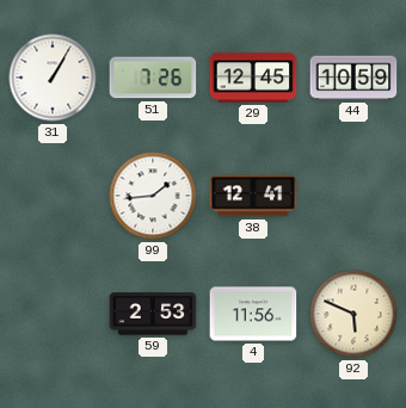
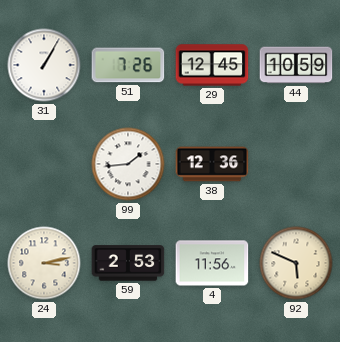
38: 12:41 -> 12:36 (212, 164)
24: none -> 3:13 (44, 263)
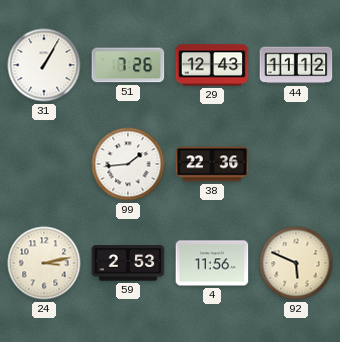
29: 12:45 -> 12:43 (212, 65)
44: 10:59 -> 11:12 (296, 65)
38: 12:36 -> 22:36 (212, 164)
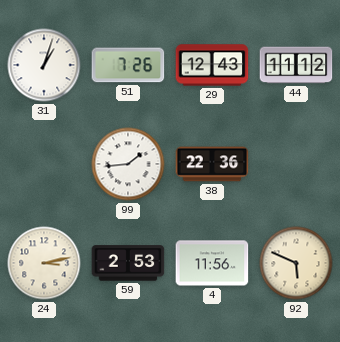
31: 1:05 -> 1:03 (44, 65)
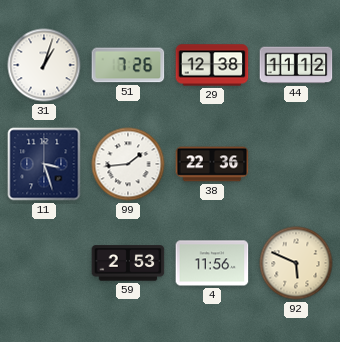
29: 12:43 -> 12:38 (212, 65)
11: none -> 3:27 (44, 164)
24: 3:13 -> none (44, 263)
